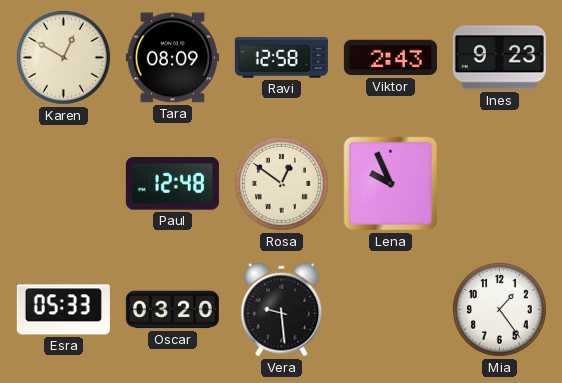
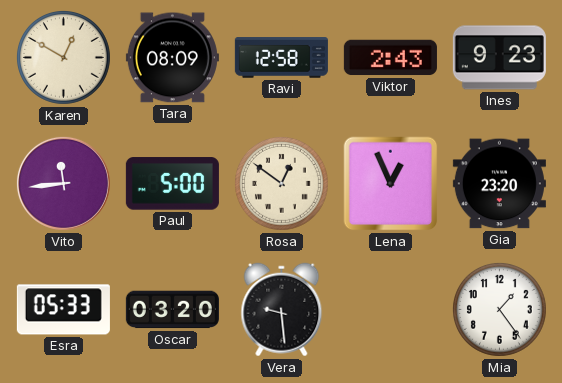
Vito: none -> 11:44 (63, 183)
Paul: 12:48 -> 5:00 (172, 184)
Lena: 9:56 -> 12:56 (391, 184)
Gia: none -> 23:20 (499, 184)
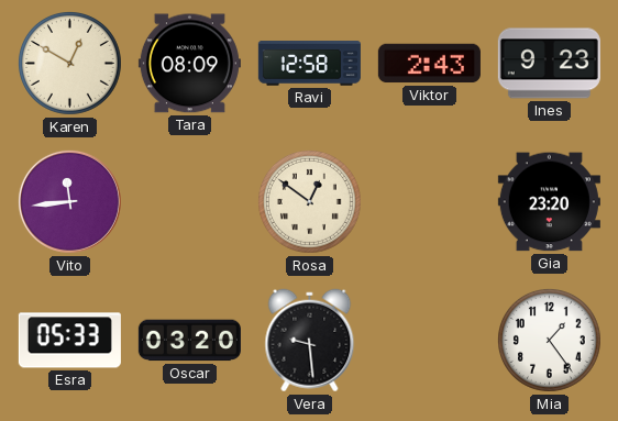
Paul: 5:00 -> none (172, 184)
Lena: 12:56 -> none (391, 184)
